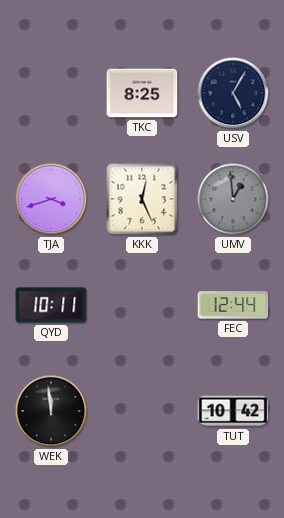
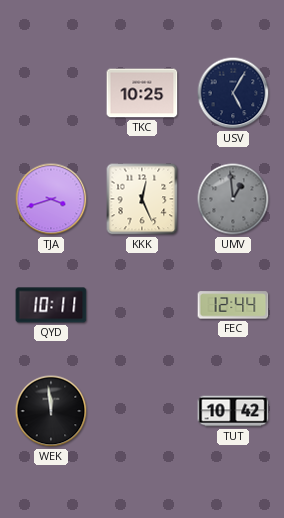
TKC: 8:25 -> 10:25 (142, 93)
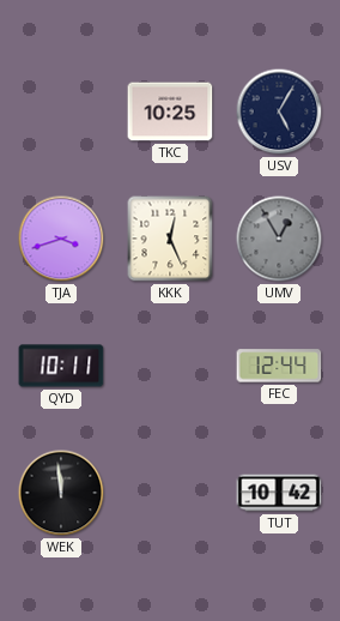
UMV: 12:59 -> 12:55 (279, 239)
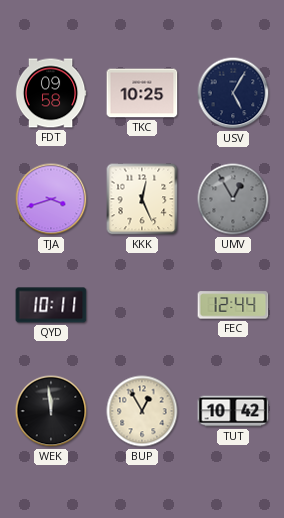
FDT: none -> 09:58 (51, 93)
BUP: none -> 12:55 (142, 411)
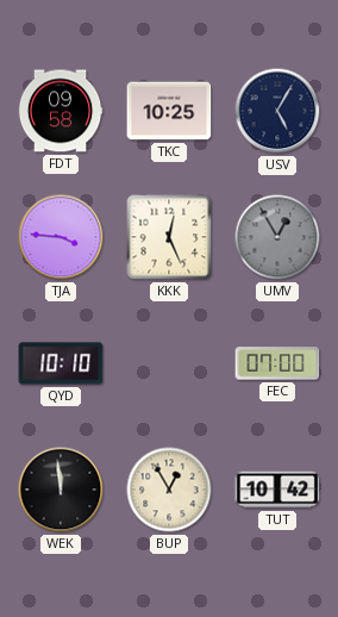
TJA: 3:42 -> 3:46 (61, 237)
QYD: 10:11 -> 10:10 (61, 363)
FEC: 12:44 -> 07:00 (277, 363)
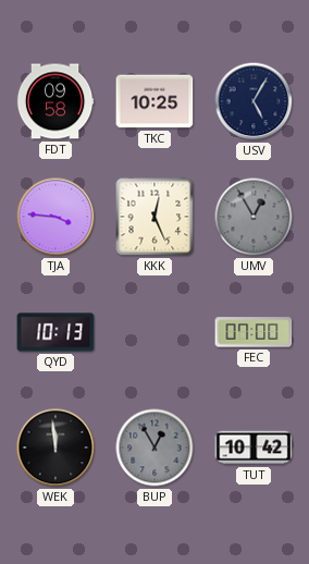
QYD: 10:10 -> 10:13 (55, 332)
BUP dial: cream -> grey (154, 447)
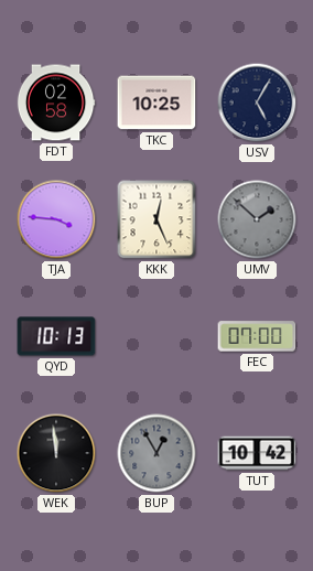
FDT: 09:58 -> 02:58 (56, 103)
UMV: 12:55 -> 1:52 (257, 219)
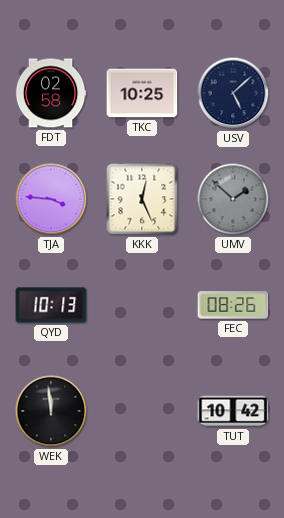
USV: 5:05 -> 5:08 (233, 93)
FEC: 07:00 -> 08:26 (233, 305)
BUP: 12:55 -> none (156, 453)
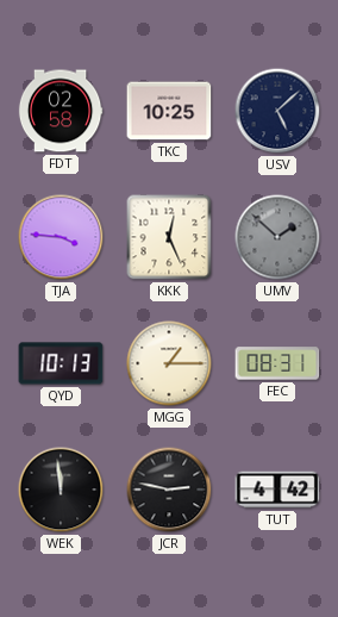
MGG: none -> 1:15 (169, 363)
FEC: 08:26 -> 08:31 (277, 363)
JCR: none -> 2:47 (169, 490)
TUT: 10:42 -> 4:42 (277, 490)
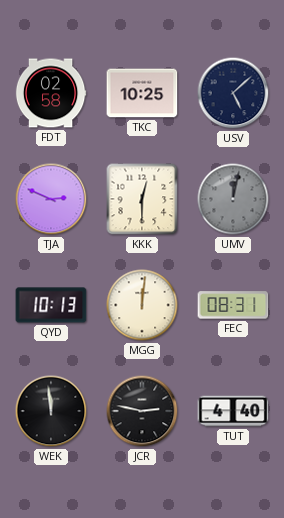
TJA: 3:46 -> 2:49 (51, 199)
KKK: 12:26 -> 12:30 (142, 199)
UMV: 1:52 -> 12:02 (233, 199)
MGG: 1:15 -> 12:01 (142, 305)
TUT: 4:42 -> 4:40 (233, 411)
